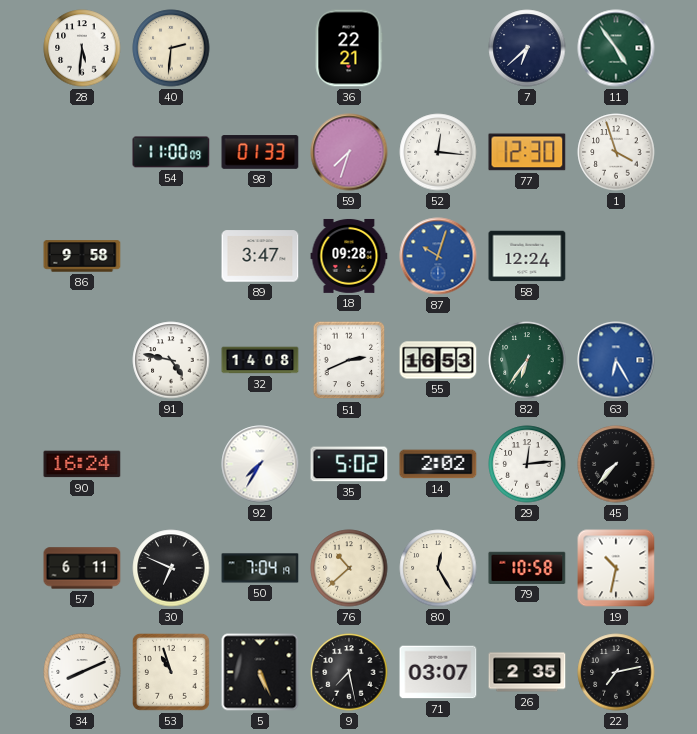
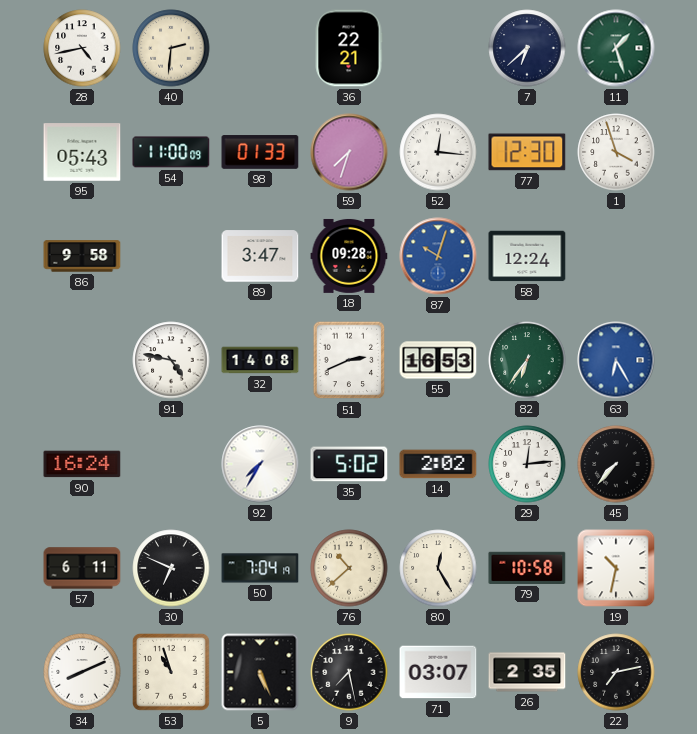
28: 5:31 -> 4:43 (82, 48)
11: 4:54 -> 1:27 (616, 48)
95: none -> 05:43 (82, 152)
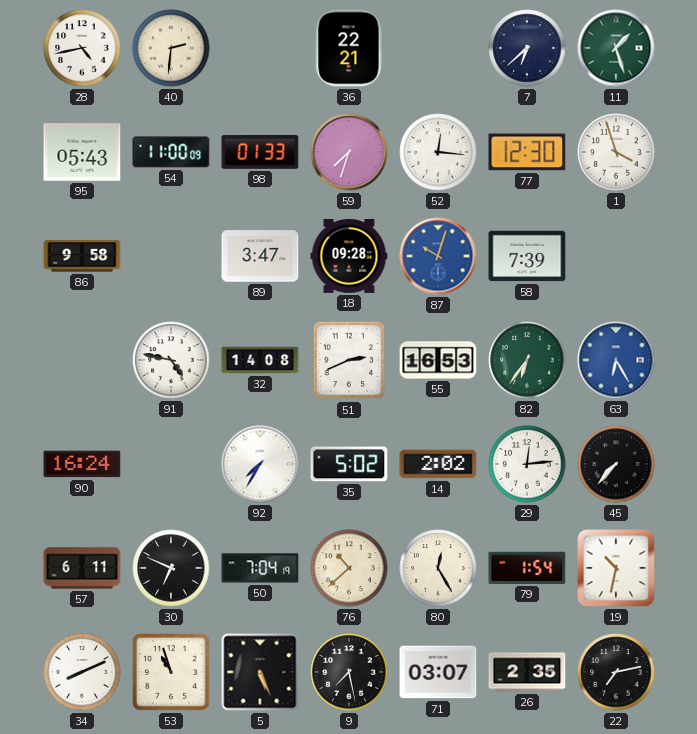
58: 12:24 -> 7:39 (527, 256)
79: 10:58 -> 1:54 (527, 568)
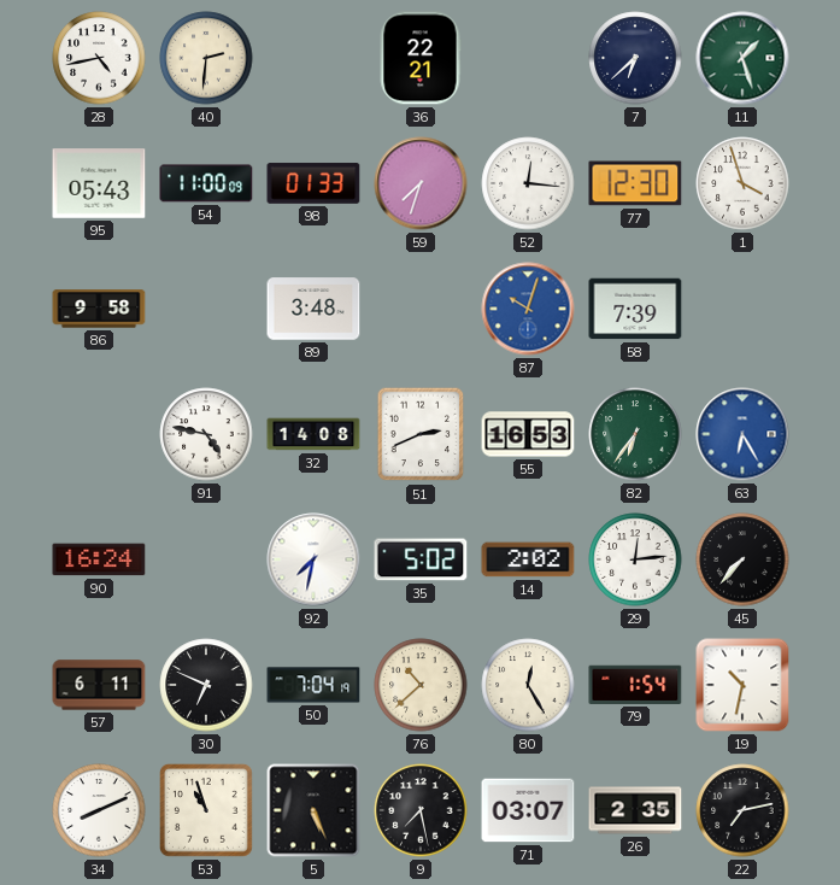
89: 3:47 -> 3:48 (313, 309)
18: 09:28 -> none (349, 256)
92: 7:35 -> 7:32 (313, 559)
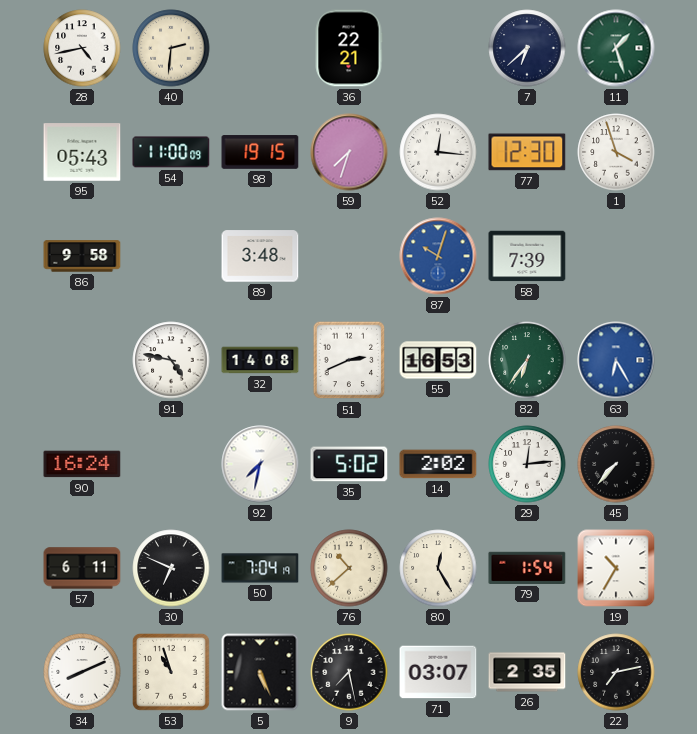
98: 01:33 -> 19:15 (260, 152)
19: 10:32 -> 10:35 (616, 568)
